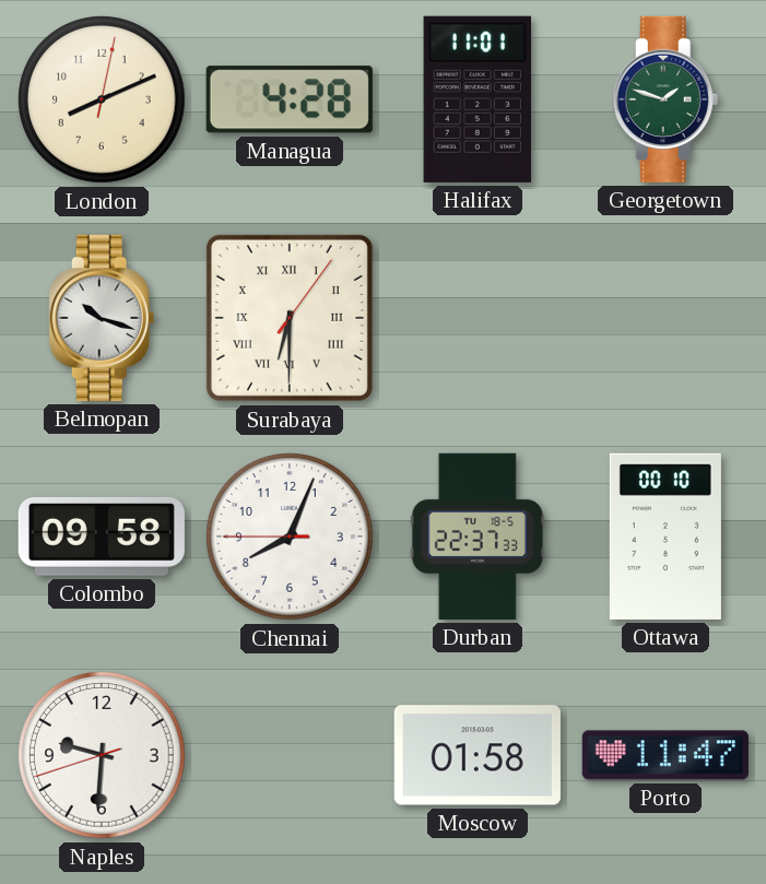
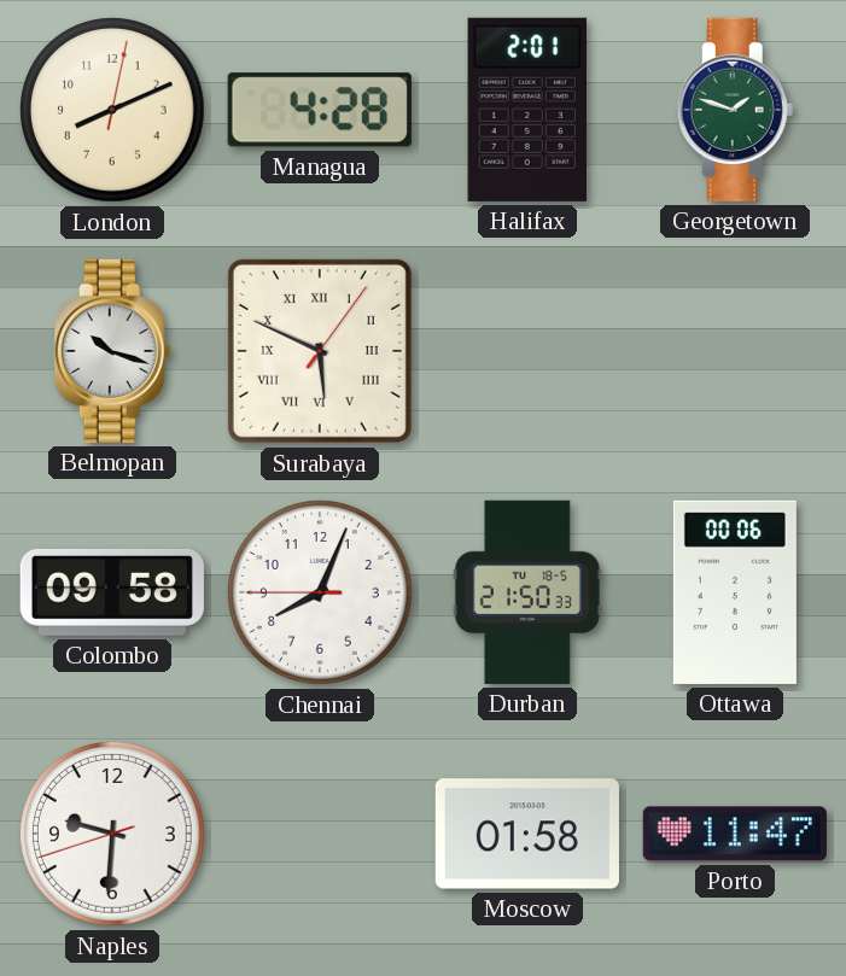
Halifax: 11:01 -> 2:01 (526, 110)
Surabaya: 6:30 -> 5:49 (320, 351)
Durban: 22:37 -> 21:50 (527, 592)
Ottawa: 00:10 -> 00:06 (735, 592)
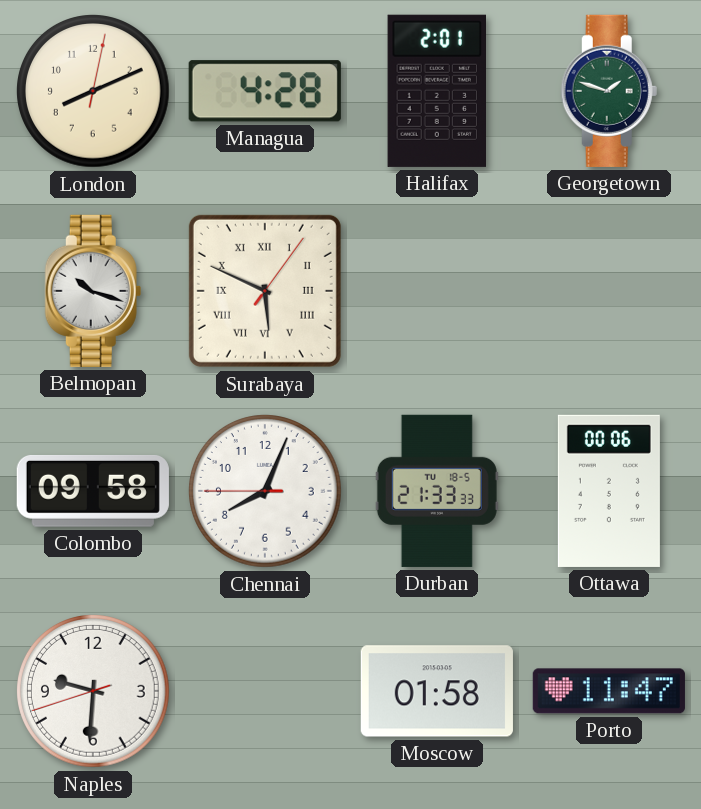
Durban: 21:50 -> 21:33 (437, 491)
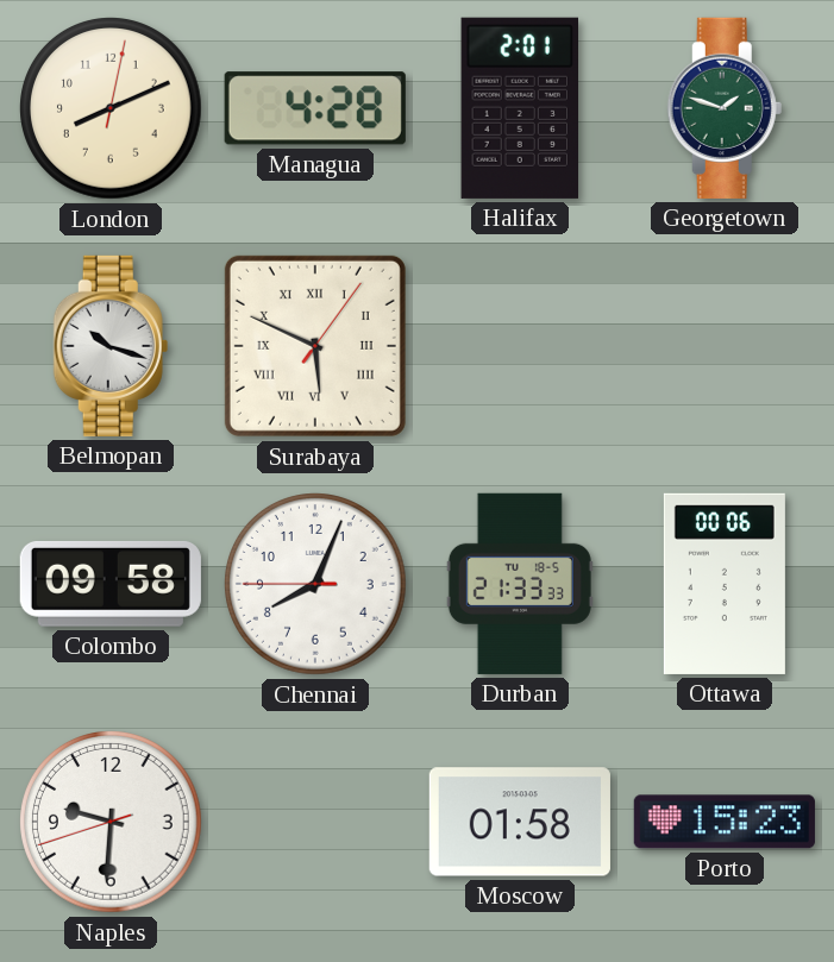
Porto: 11:47 -> 15:23 (725, 822)
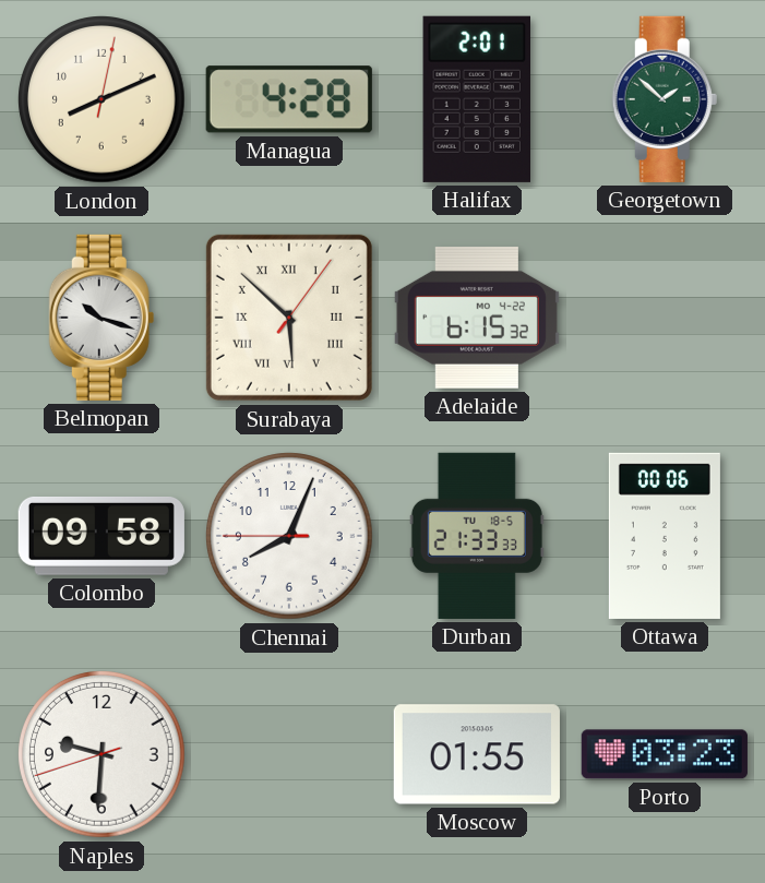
Georgetown: 1:48 -> 1:52 (665, 99)
Surabaya: 5:49 -> 5:52 (289, 318)
Adelaide: none -> 6:15 (477, 318)
Moscow: 01:58 -> 01:55 (477, 754)
Porto: 15:23 -> 03:23 (665, 754)
